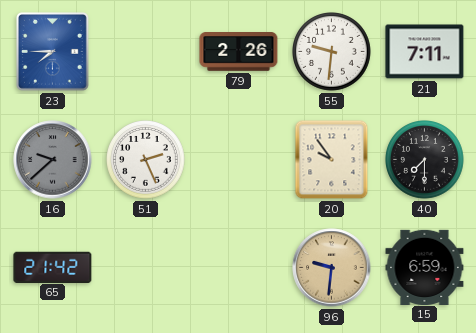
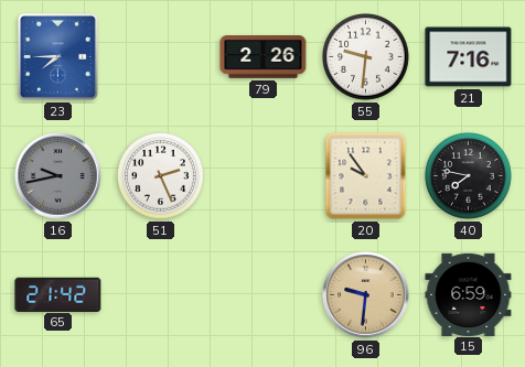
21: 7:11 -> 7:16 (469, 57)
16: 9:38 -> 9:43 (58, 176)
40: 7:30 -> 7:47 (469, 176)
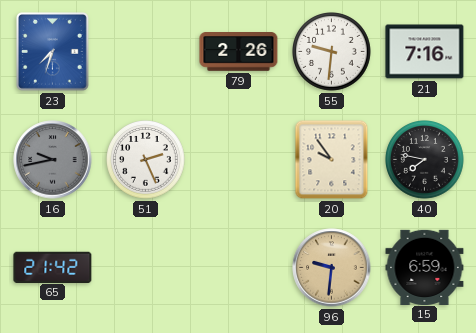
23: 7:45 -> 7:33 (52, 52)
